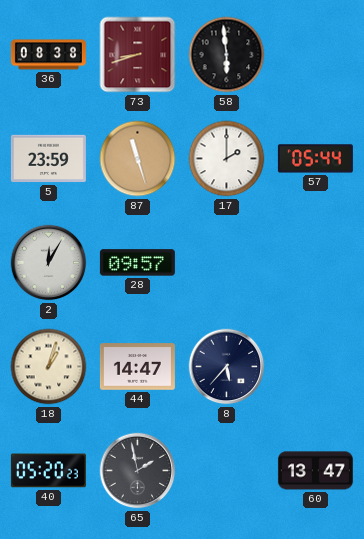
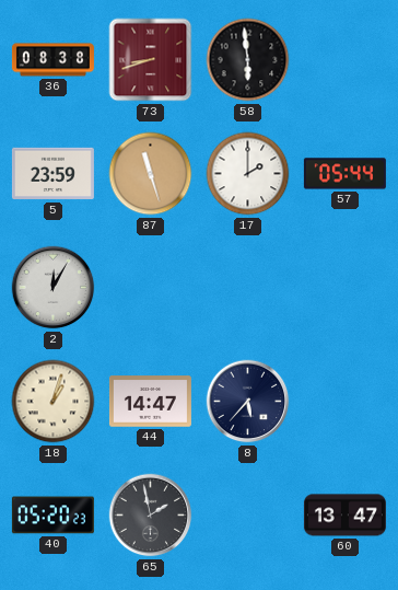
28: 09:57 -> none (137, 263)
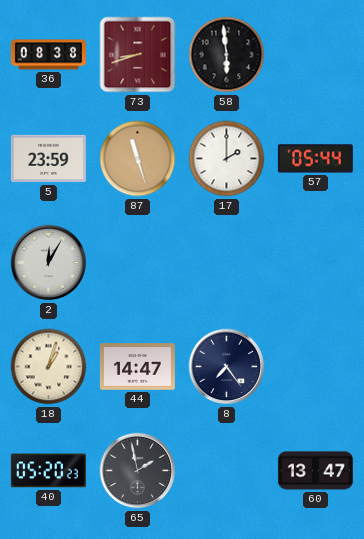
8: 5:37 -> 7:24 (227, 367)
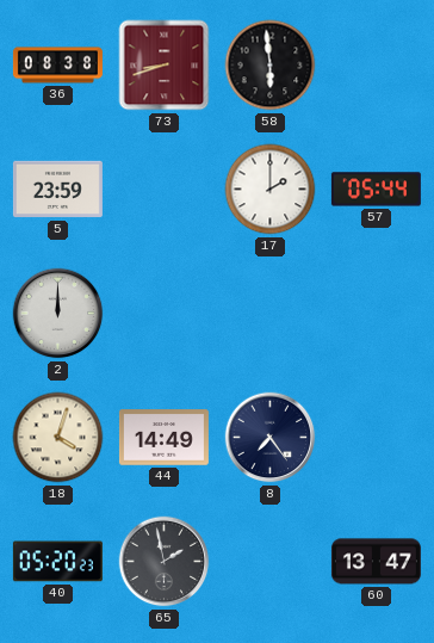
87: 11:27 -> none (138, 159)
2: 12:05 -> 12:00 (58, 314)
18: 1:03 -> 4:03 (58, 438)
44: 14:47 -> 14:49 (163, 438)
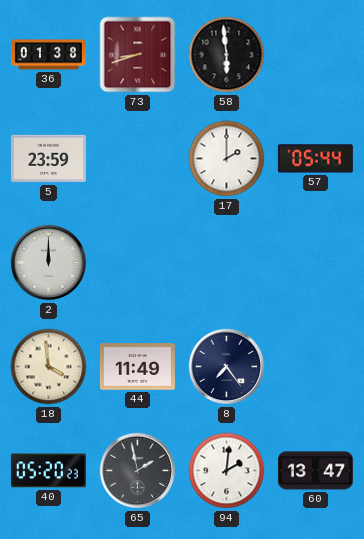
36: 08:38 -> 01:38 (48, 55)
18: 4:03 -> 3:59 (49, 367)
44: 14:49 -> 11:49 (137, 367)
94: none -> 2:01 (227, 471)
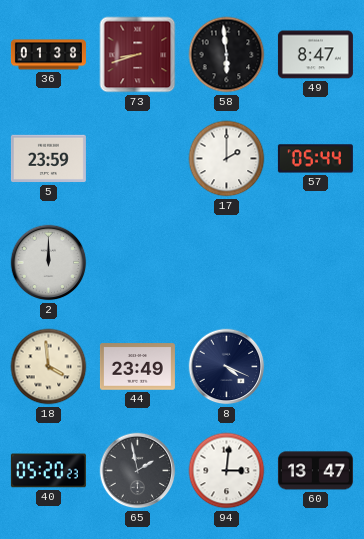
49: none -> 8:47 (315, 55)
44: 11:49 -> 23:49 (137, 367)
8: 7:24 -> 4:19 (227, 367)
94: 2:01 -> 3:01 (227, 471)
